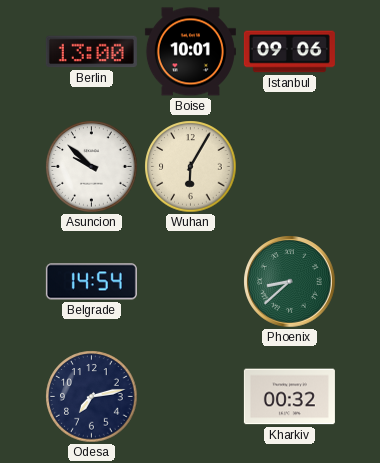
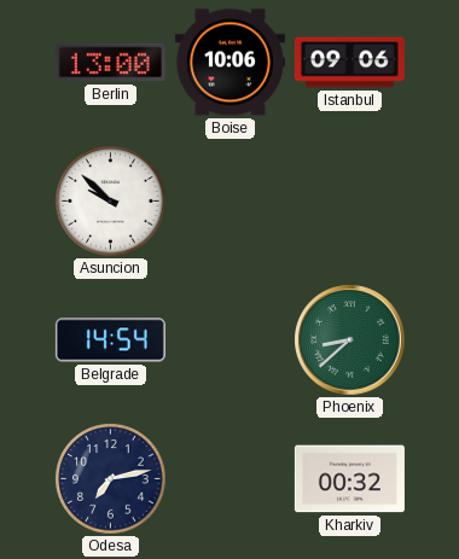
Boise: 10:01 -> 10:06 (230, 63)
Wuhan: 6:05 -> none (191, 167)
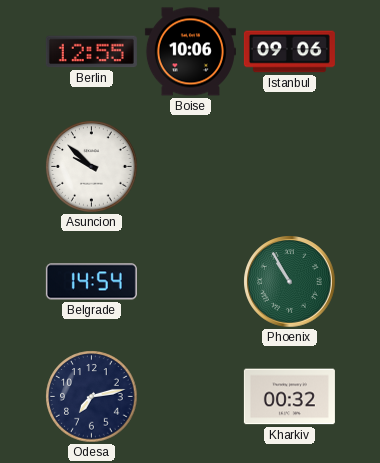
Berlin: 13:00 -> 12:55 (91, 52)
Phoenix: 8:38 -> 10:55 (290, 282)
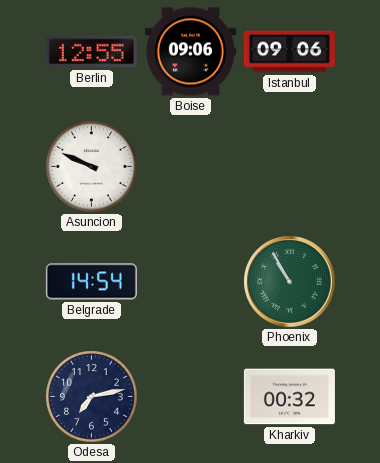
Boise: 10:06 -> 09:06 (190, 52)
Asuncion: 9:52 -> 9:49 (92, 167)
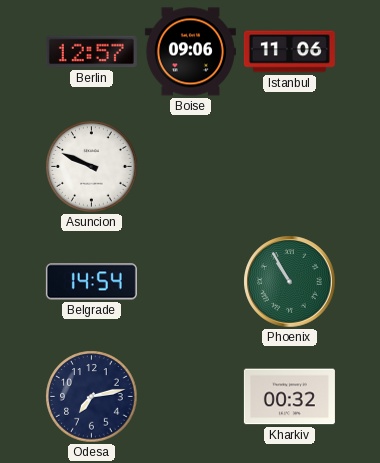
Berlin: 12:55 -> 12:57 (91, 52)
Istanbul: 09:06 -> 11:06 (289, 52)
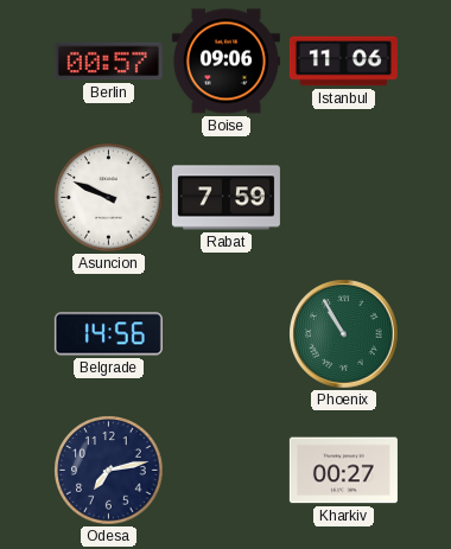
Berlin: 12:57 -> 00:57 (108, 62)
Rabat: none -> 7:59 (225, 198)
Belgrade: 14:54 -> 14:56 (108, 334)
Kharkiv: 00:32 -> 00:27 (343, 471)
